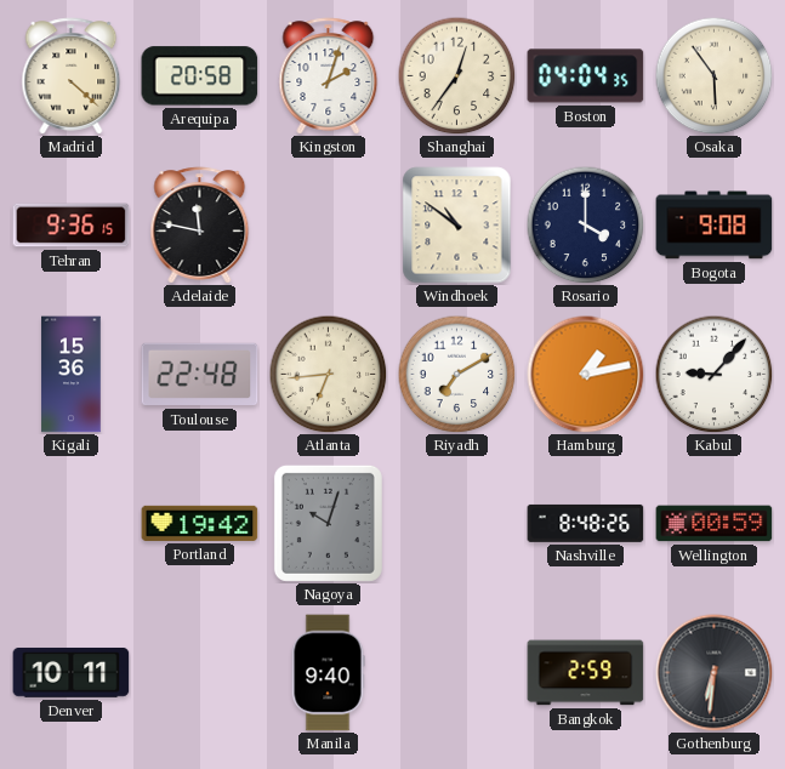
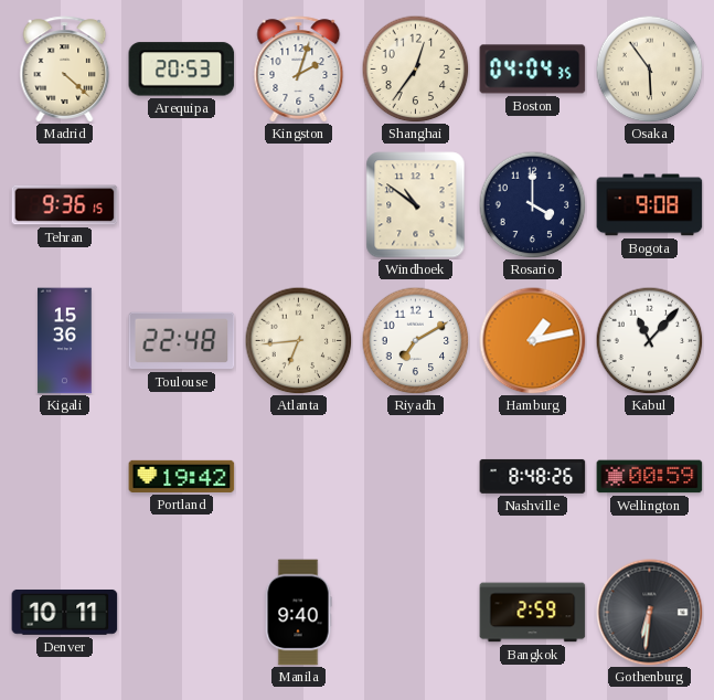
Arequipa: 20:58 -> 20:53 (182, 70)
Adelaide: 11:47 -> none (200, 226)
Kabul: 9:07 -> 11:07 (649, 340)
Nagoya: 10:03 -> none (328, 523)
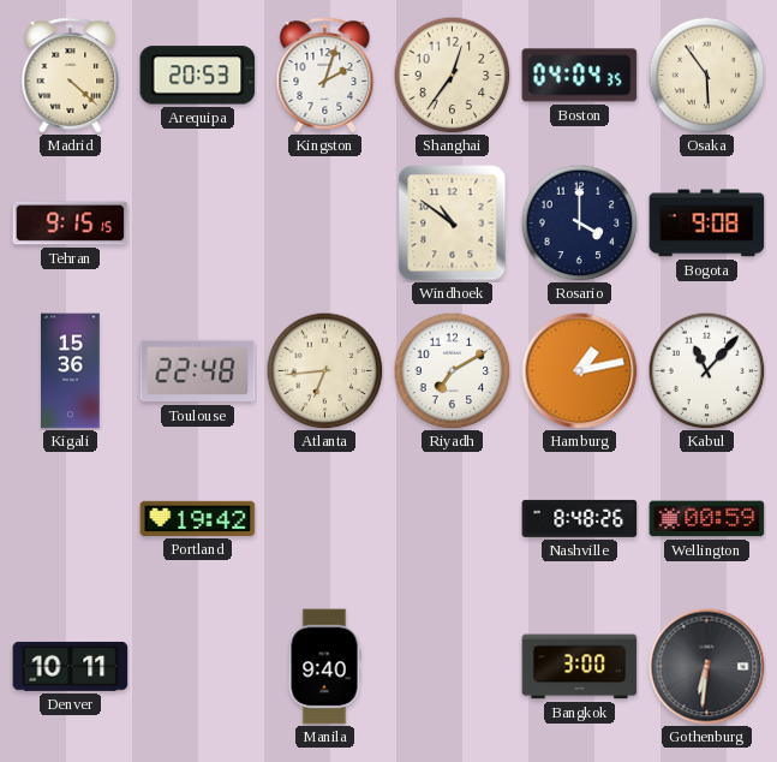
Tehran: 9:36 -> 9:15 (71, 224)
Bangkok: 2:59 -> 3:00 (580, 667)
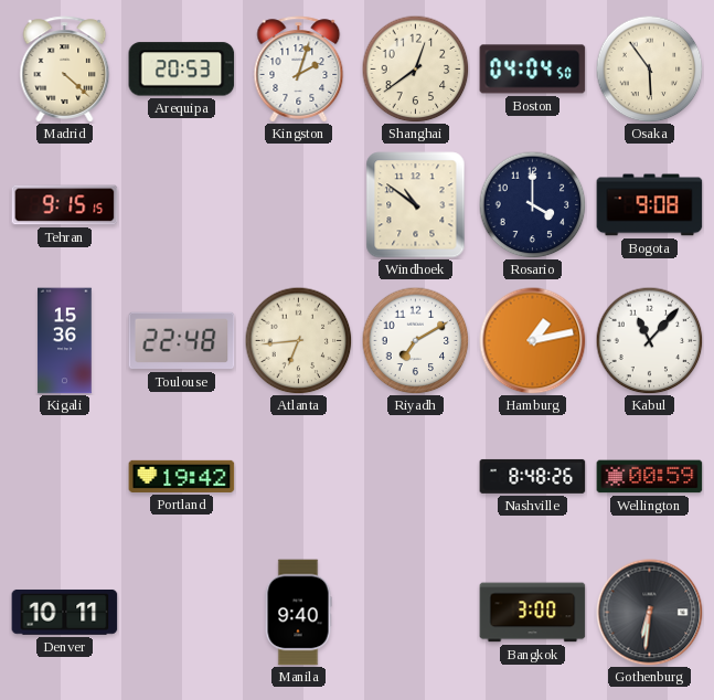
Shanghai: 12:36 -> 12:39 (415, 68)
Boston: 04:04:35 -> 04:04:50 (533, 70)
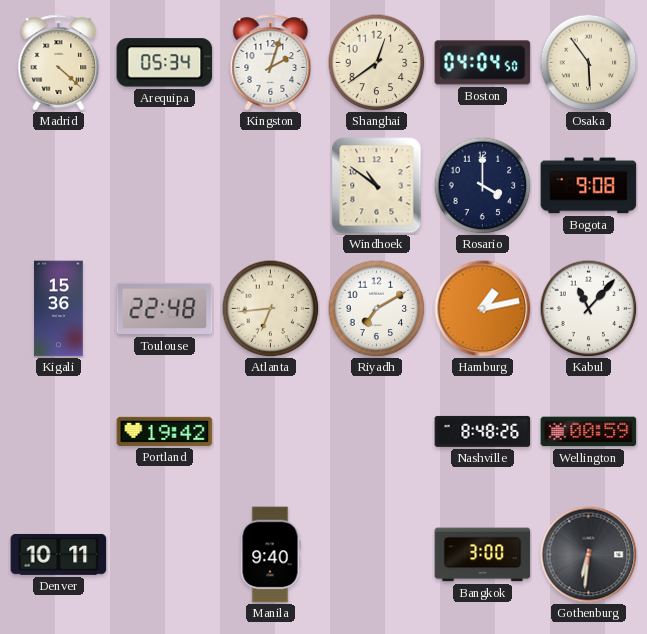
Arequipa: 20:53 -> 05:34 (165, 63)
Tehran: 9:15 -> none (65, 205)
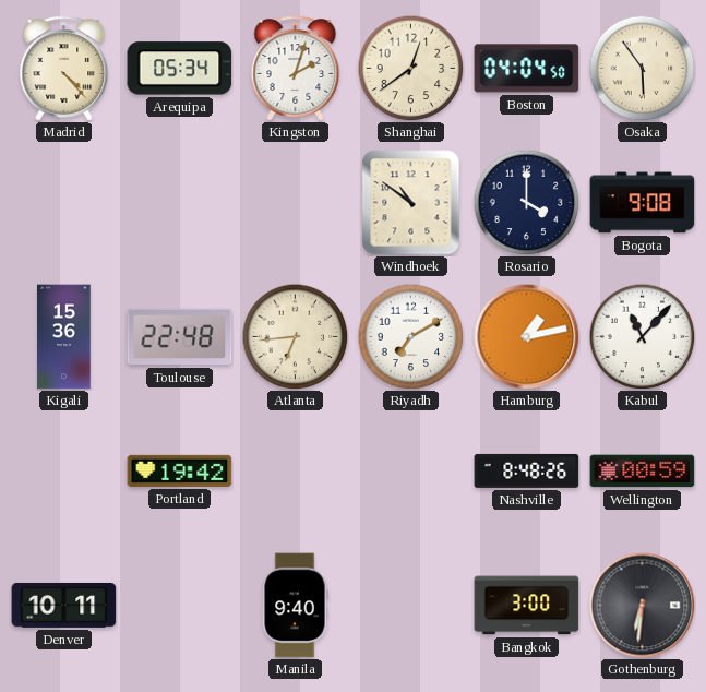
Madrid: 4:22 -> 4:23 (64, 69)
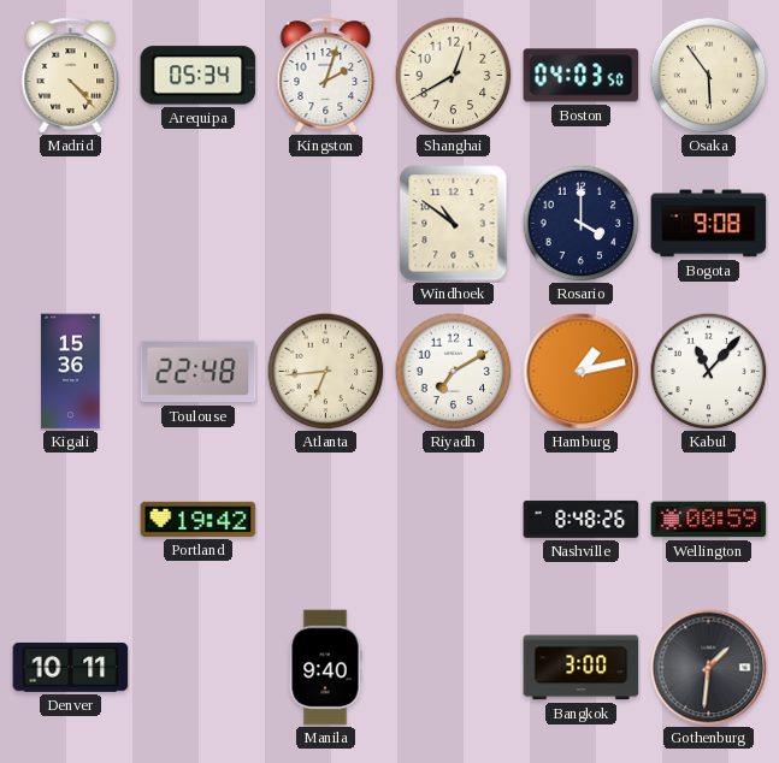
Shanghai: 12:39 -> 12:40 (453, 75)
Boston: 04:04 -> 04:03 (582, 76)
Gothenburg: 6:31 -> 1:31 (709, 668)
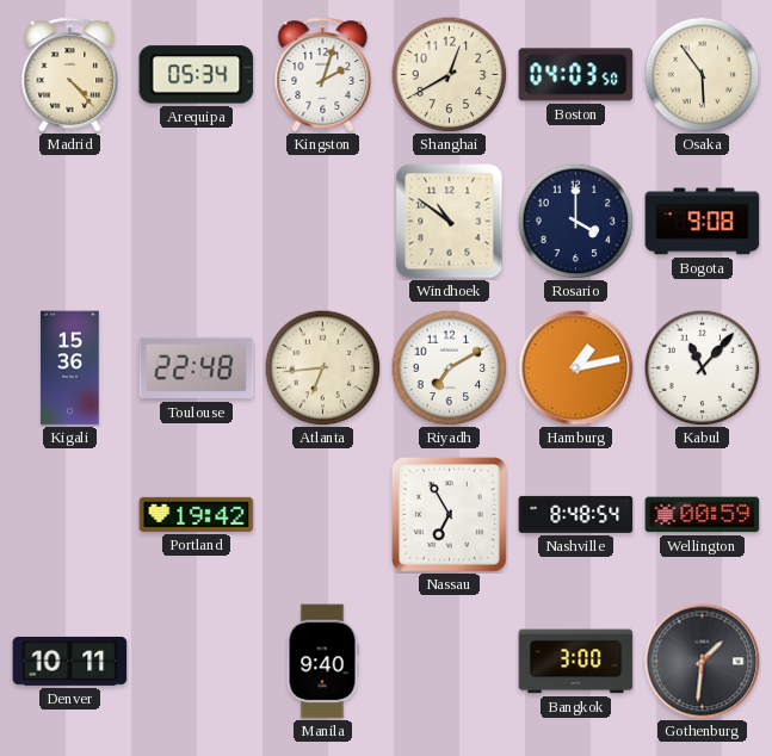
Nassau: none -> 6:55 (449, 514)
Nashville: 8:48:26 -> 8:48:54 (576, 514)
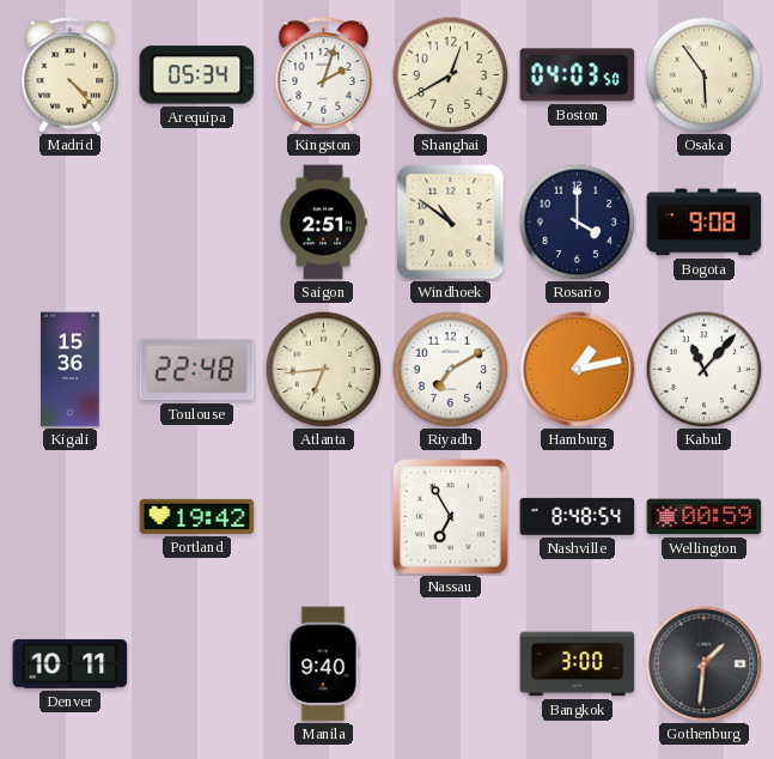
Saigon: none -> 2:51 (323, 223)
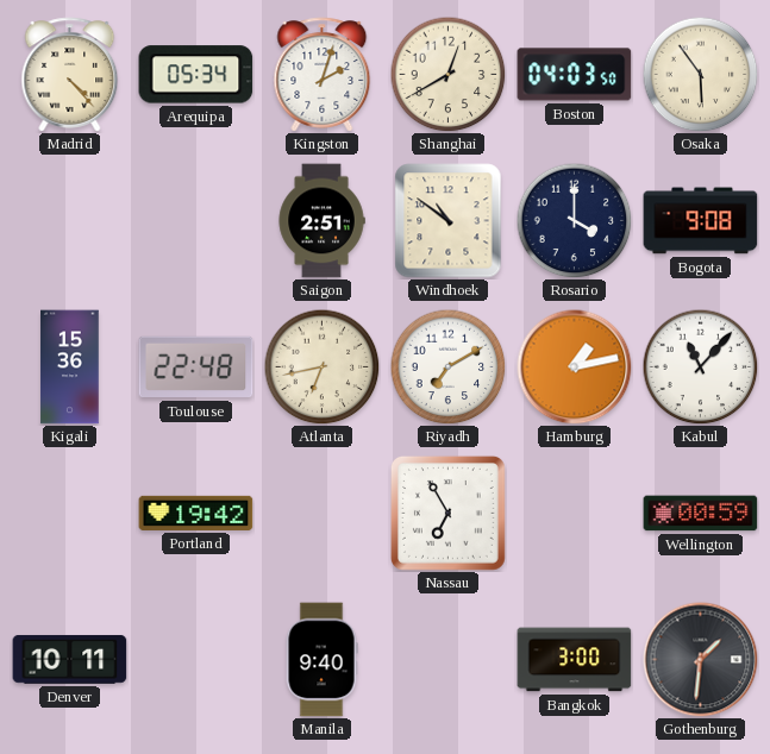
Atlanta: 6:44 -> 6:43 (321, 366)
Nashville: 8:48 -> none (578, 516)
